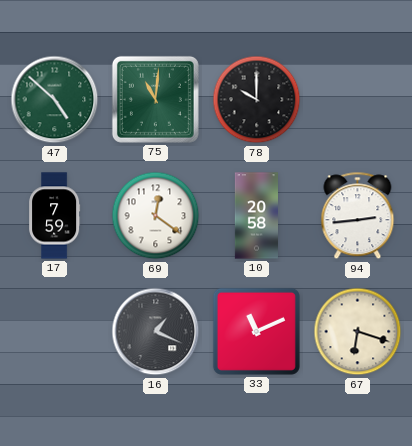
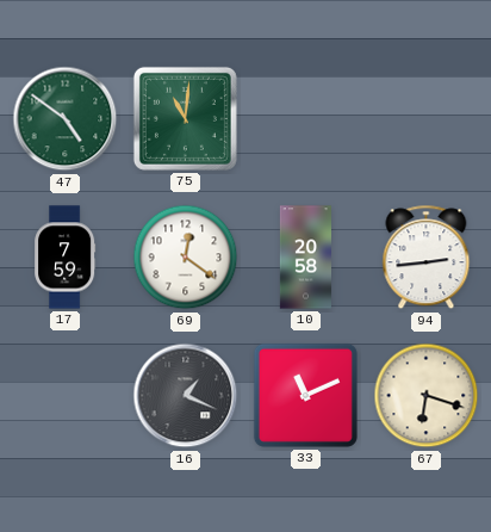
47: 4:52 -> 4:51 (66, 119)
78: 10:00 -> none (257, 100)
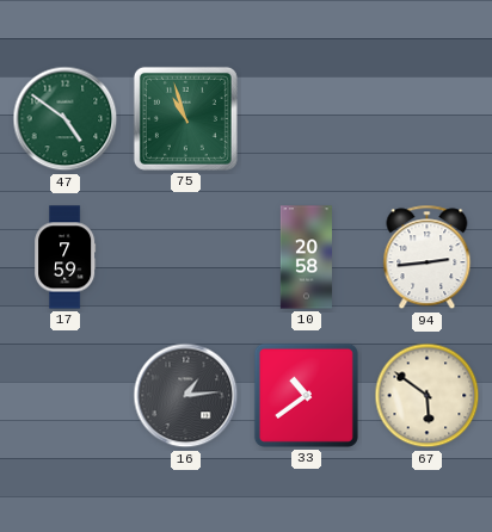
75: 11:01 -> 10:57 (185, 118)
69: 12:21 -> none (186, 258)
16: 1:19 -> 1:14 (186, 396)
33: 11:11 -> 10:39 (306, 395)
67: 6:18 -> 5:51 (428, 396)
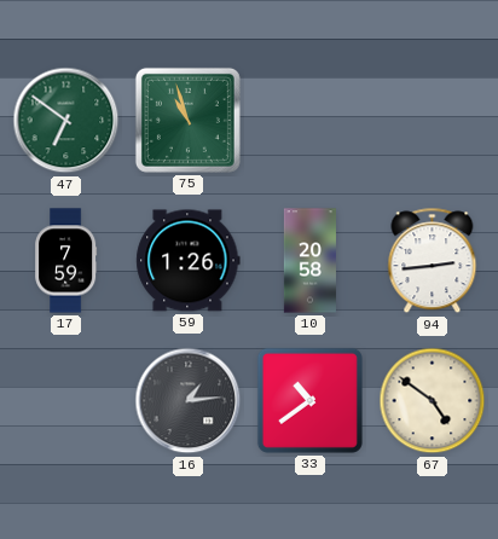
47: 4:51 -> 6:51 (66, 121)
59: none -> 1:26 (189, 261)
67: 5:51 -> 4:51 (433, 401)
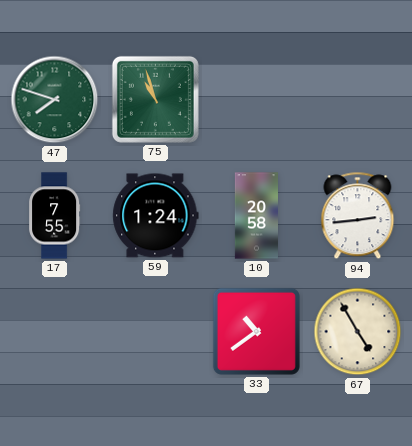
47: 6:51 -> 7:48 (55, 100)
17: 7:59 -> 7:55 (55, 216)
59: 1:26 -> 1:24 (156, 216)
16: 1:14 -> none (189, 401)
67: 4:51 -> 4:55 (358, 332)
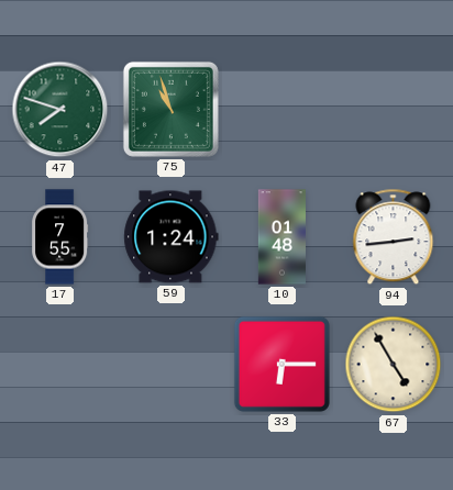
10: 20:58 -> 01:48 (281, 237)
33: 10:39 -> 6:15 (281, 364)
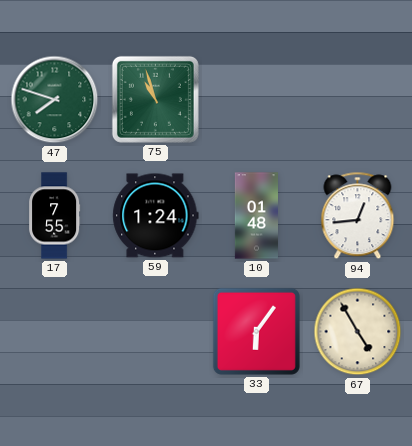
94: 2:44 -> 12:44 (358, 216)
33: 6:15 -> 6:06 (256, 331)
